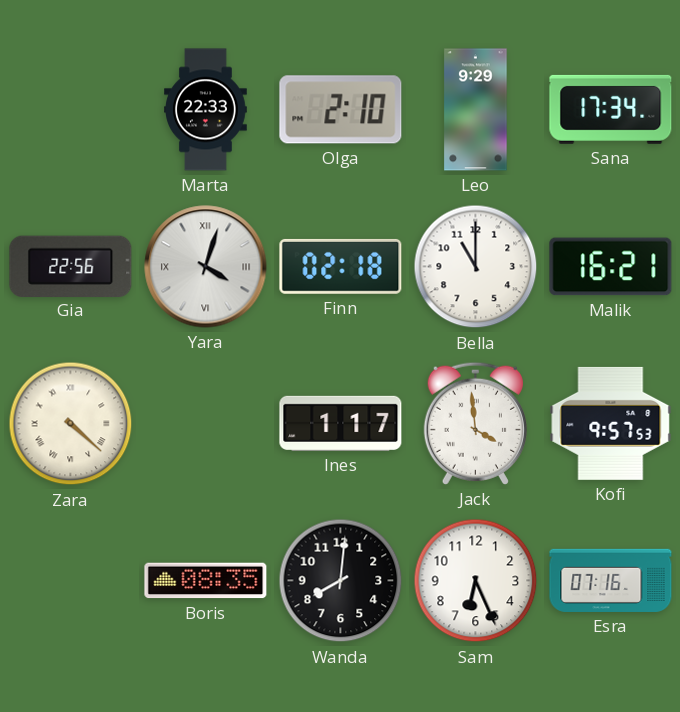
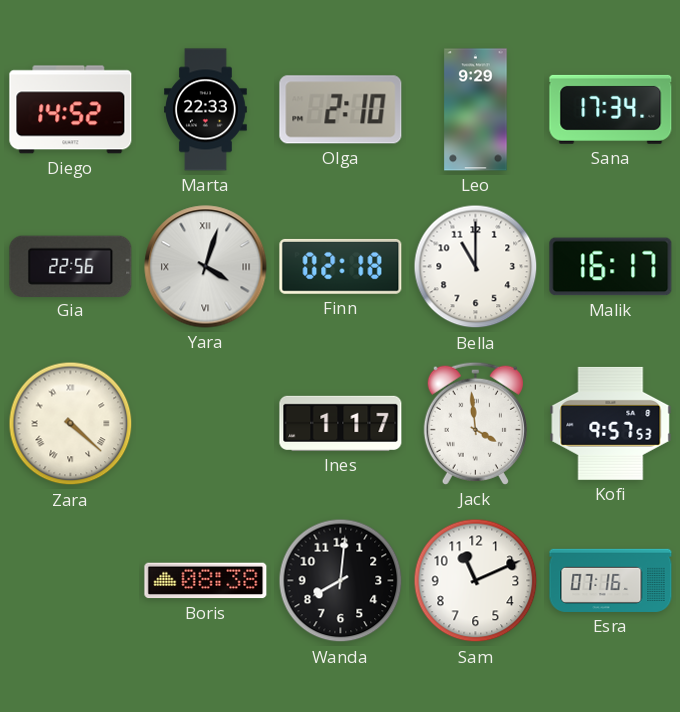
Diego: none -> 14:52 (71, 110)
Malik: 16:21 -> 16:17 (611, 267)
Boris: 08:35 -> 08:38 (206, 581)
Sam: 6:26 -> 11:11 (476, 581)
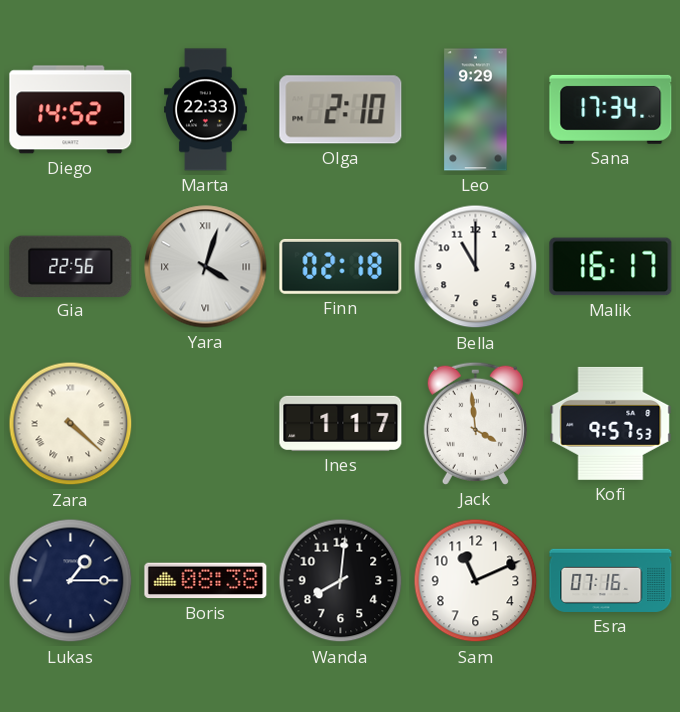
Lukas: none -> 1:15 (71, 581)
